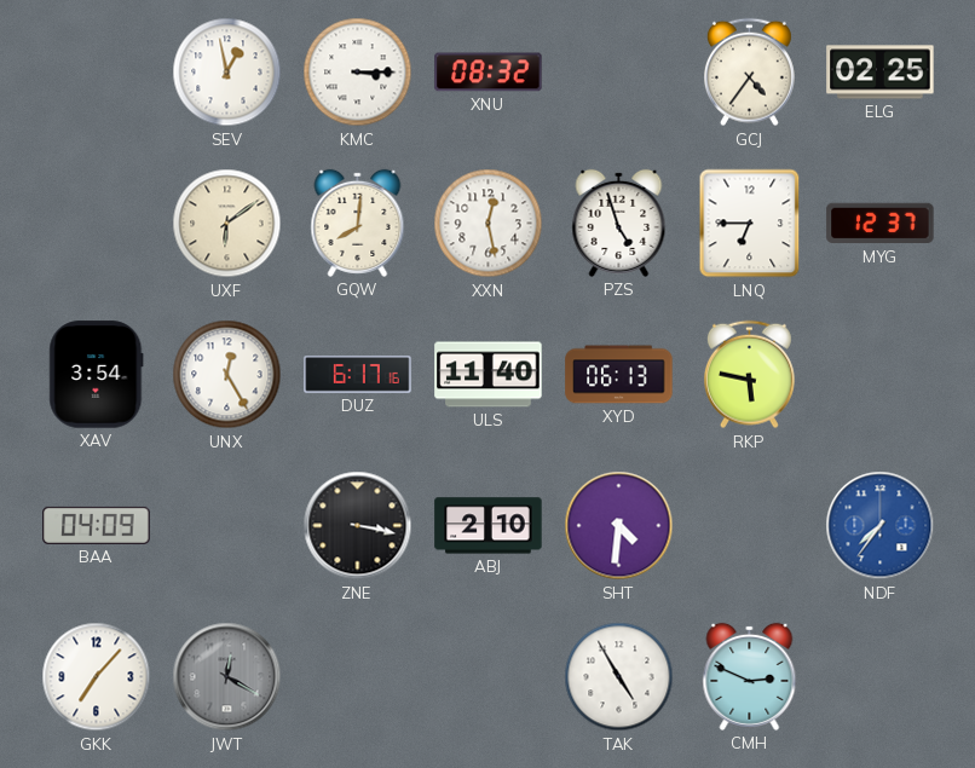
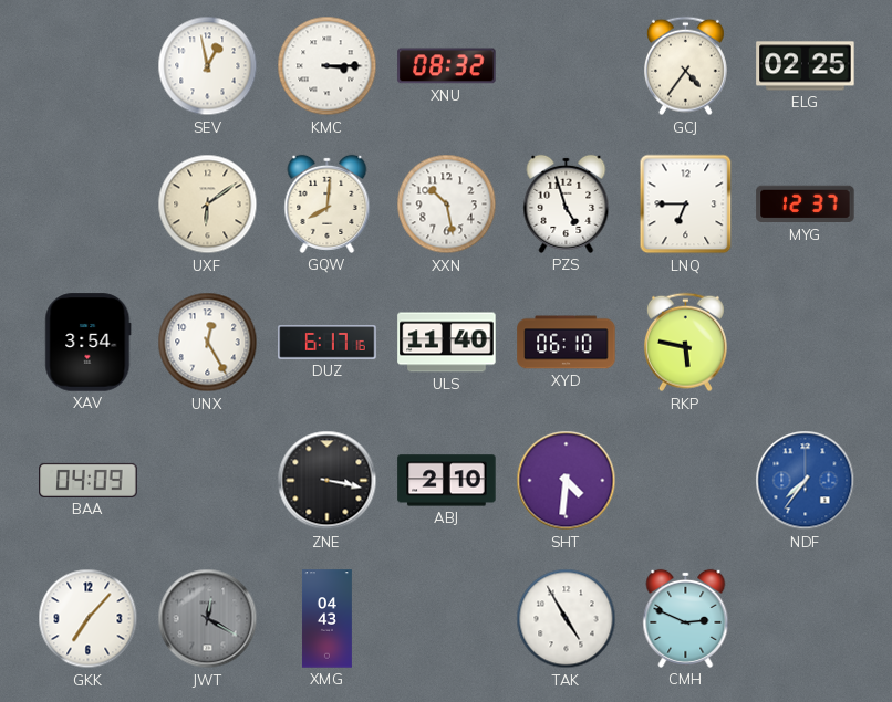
XXN: 12:28 -> 10:28 (447, 205)
XYD: 06:13 -> 06:10 (567, 343)
XMG: none -> 04:43 (328, 619)
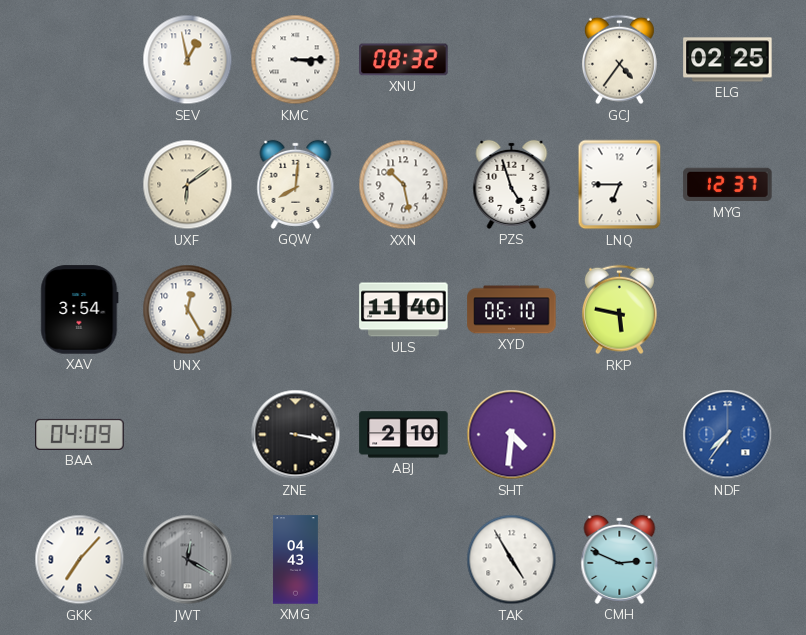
DUZ: 6:17 -> none (328, 343)
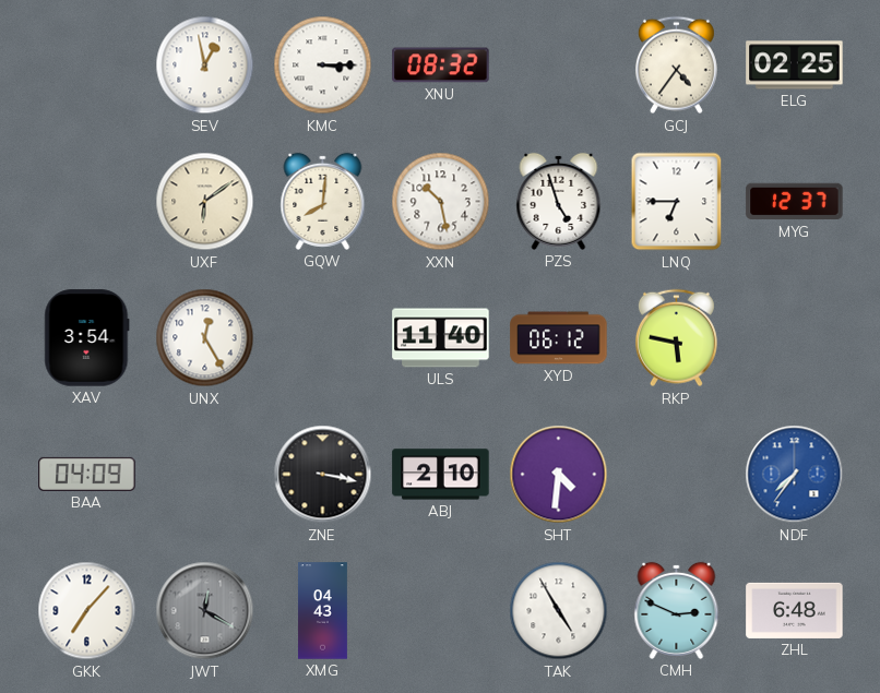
XYD: 06:10 -> 06:12 (559, 338)
ZHL: none -> 6:48 (795, 610)
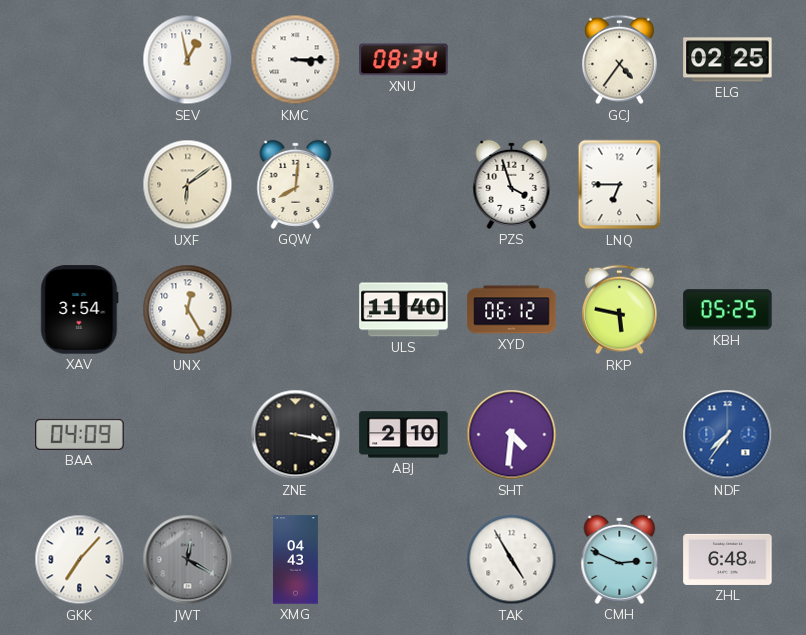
XNU: 08:32 -> 08:34 (404, 60)
XXN: 10:28 -> none (441, 202)
PZS: 4:57 -> 3:57 (512, 184)
MYG: 12:37 -> none (795, 202)
KBH: none -> 05:25 (728, 310)
